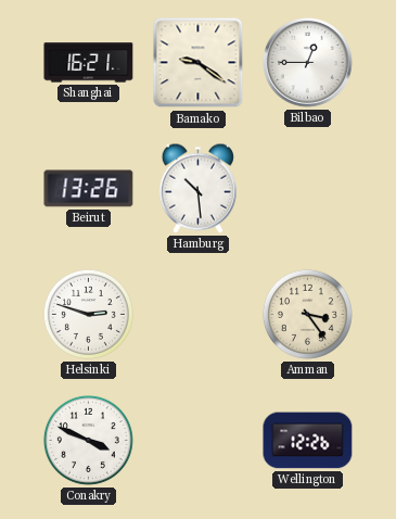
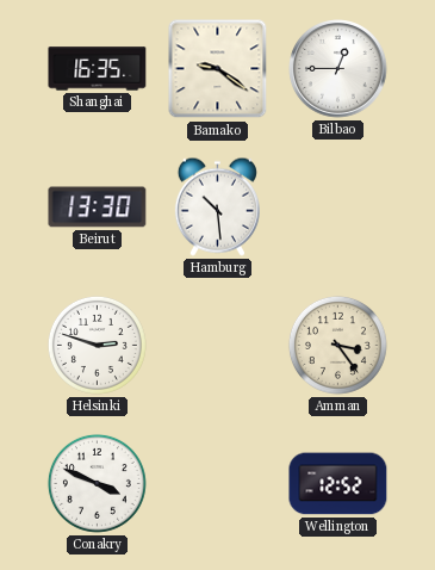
Shanghai: 16:21 -> 16:35 (98, 69)
Beirut: 13:26 -> 13:30 (98, 207)
Wellington: 12:26 -> 12:52 (338, 484)
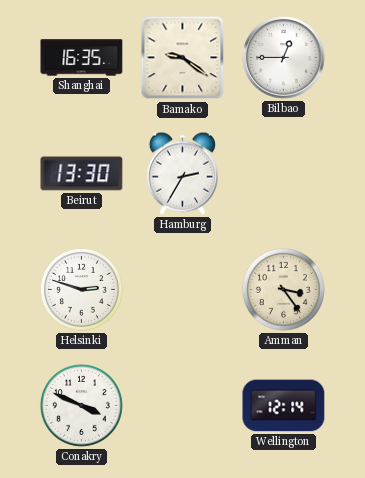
Hamburg: 10:29 -> 2:35 (182, 173)
Wellington: 12:52 -> 12:14 (284, 406)
